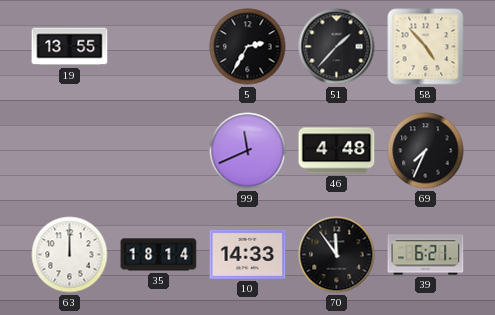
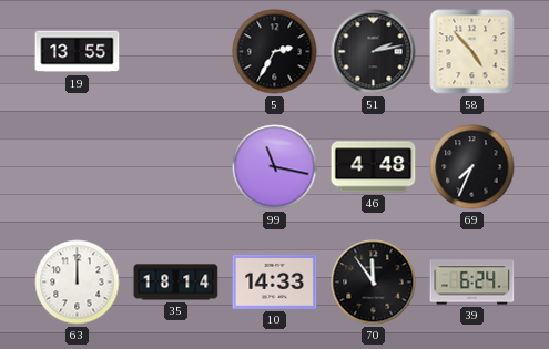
51: 1:37 -> 2:13 (374, 52)
99: 11:41 -> 11:17 (275, 167)
39: 6:21 -> 6:24 (472, 283)
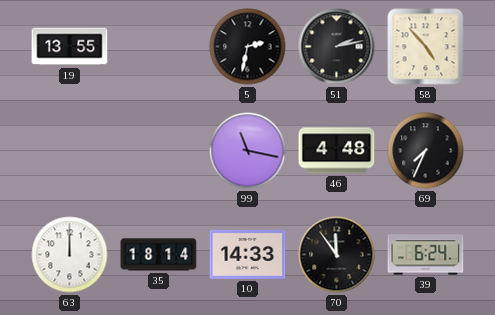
5: 2:35 -> 2:32 (248, 47)
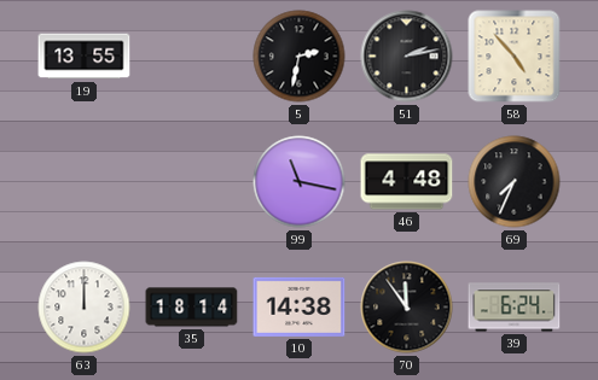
10: 14:33 -> 14:38 (300, 306)
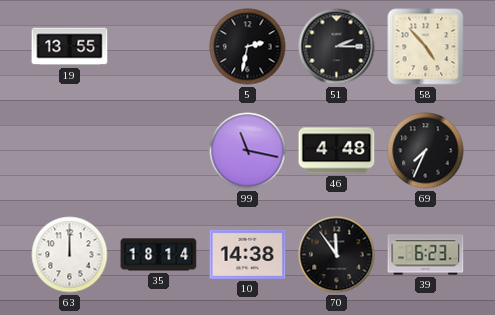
51: 2:13 -> 2:15 (337, 47)
39: 6:24 -> 6:23 (426, 255)
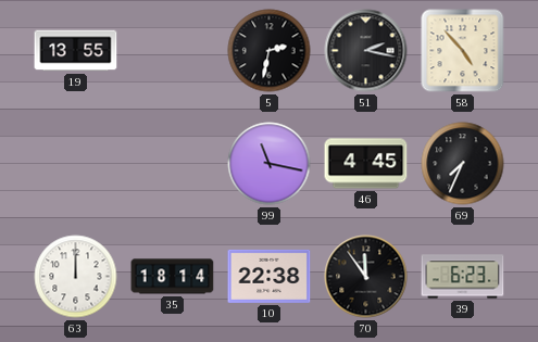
51: 2:15 -> 2:17 (366, 51)
46: 4:48 -> 4:45 (366, 164)
10: 14:38 -> 22:38 (270, 276)
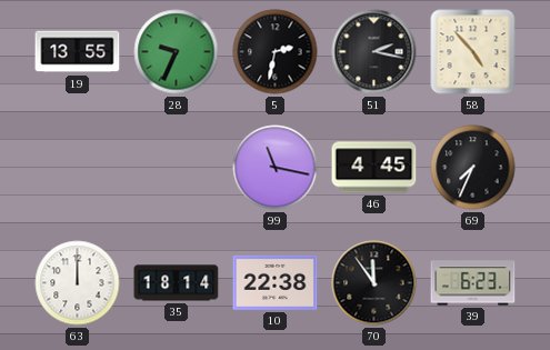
28: none -> 9:34 (177, 52)
